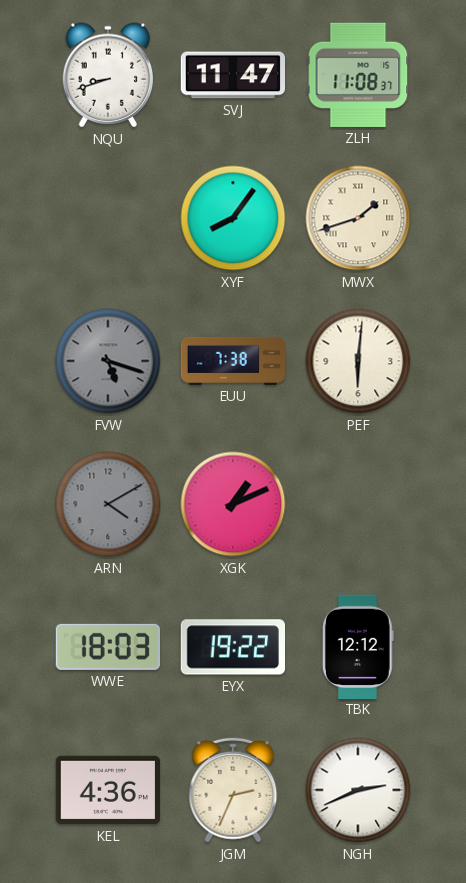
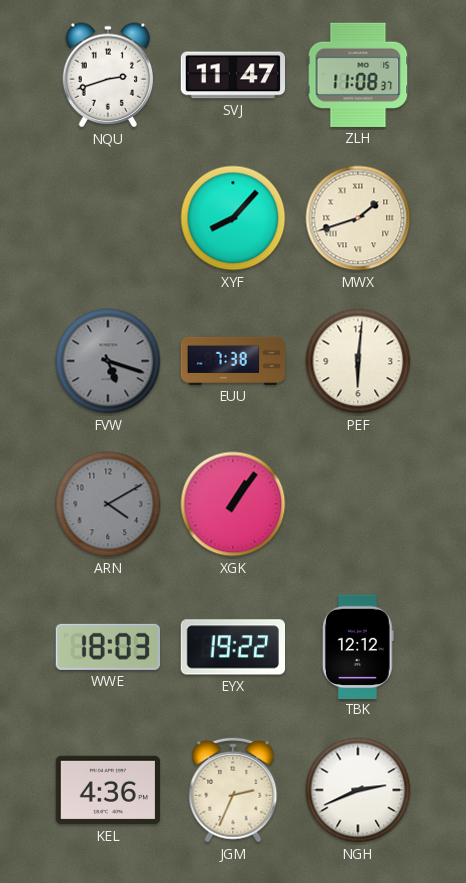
NQU: 8:42 -> 2:42 (108, 75)
XYF: 8:06 -> 8:07 (233, 218)
XGK: 1:11 -> 1:06 (233, 504)
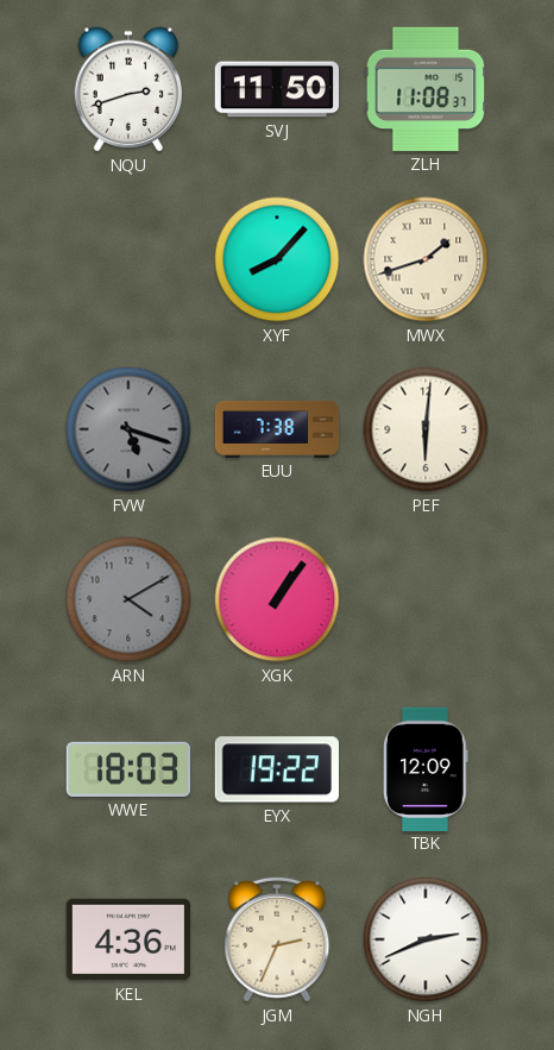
SVJ: 11:47 -> 11:50 (276, 89)
TBK: 12:12 -> 12:09 (427, 768)
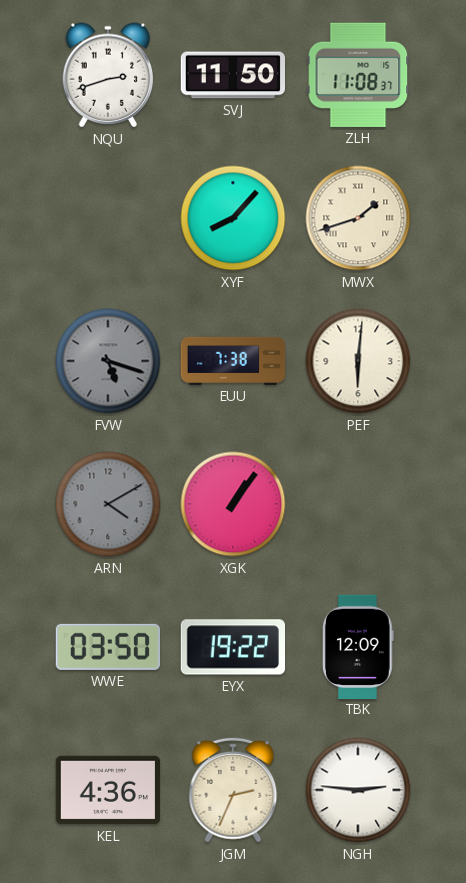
WWE: 18:03 -> 03:50 (108, 647)
NGH: 2:41 -> 2:46 (358, 790)
